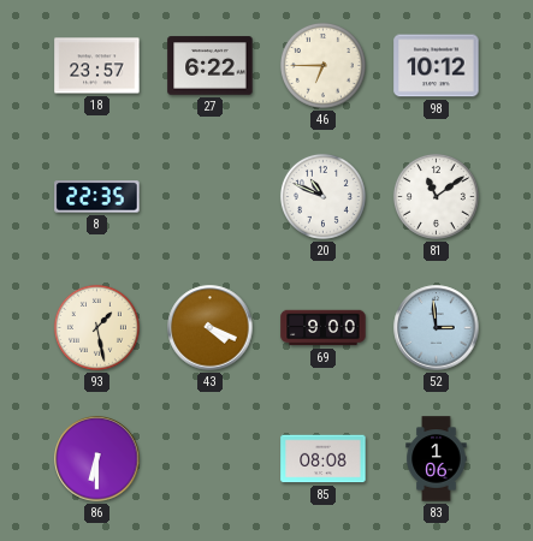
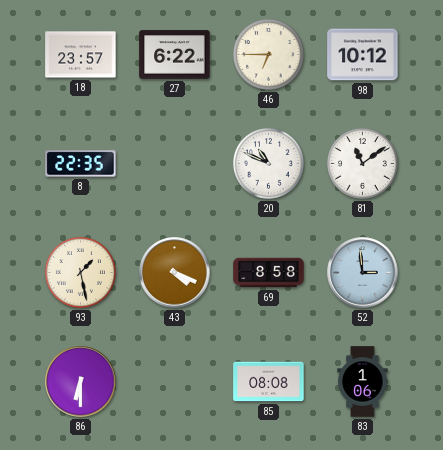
69: 9:00 -> 8:58 (269, 273)
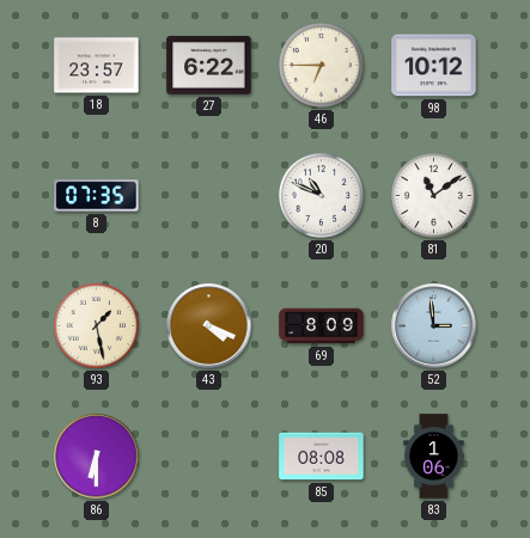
8: 22:35 -> 07:35 (97, 196)
69: 8:58 -> 8:09 (322, 326)
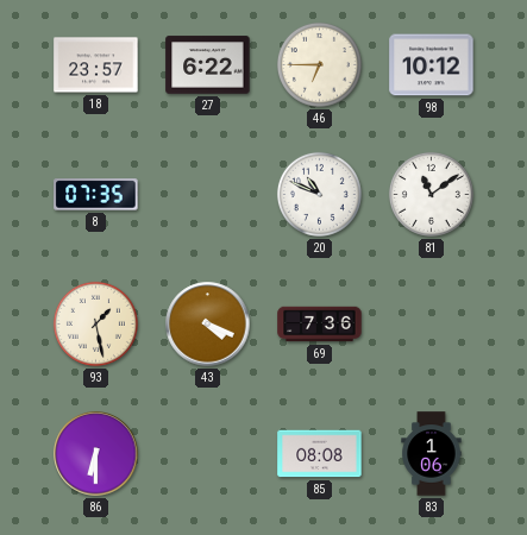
69: 8:09 -> 7:36 (320, 325)
52: 2:59 -> none (434, 326)
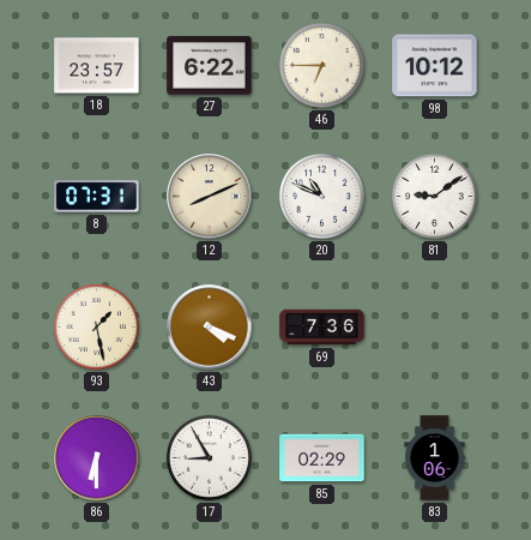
8: 07:35 -> 07:31 (97, 197)
12: none -> 8:11 (210, 197)
81: 11:09 -> 9:09 (434, 196)
17: none -> 8:55 (209, 457)
85: 08:08 -> 02:29 (322, 458)
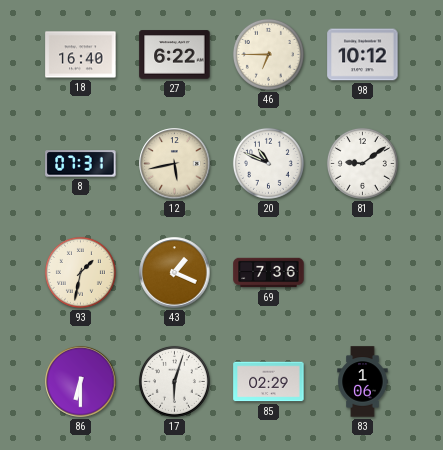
18: 23:57 -> 16:40 (81, 55)
12: 8:11 -> 5:43 (175, 164)
93: 1:28 -> 1:32 (80, 272)
43: 4:19 -> 1:19 (175, 273)
17: 8:55 -> 6:03 (174, 381)
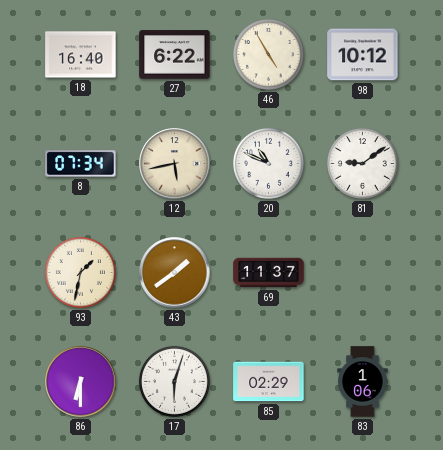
46: 6:45 -> 4:55 (268, 54)
8: 07:31 -> 07:34 (81, 164)
43: 1:19 -> 1:39 (175, 273)
69: 7:36 -> 11:37 (269, 273)
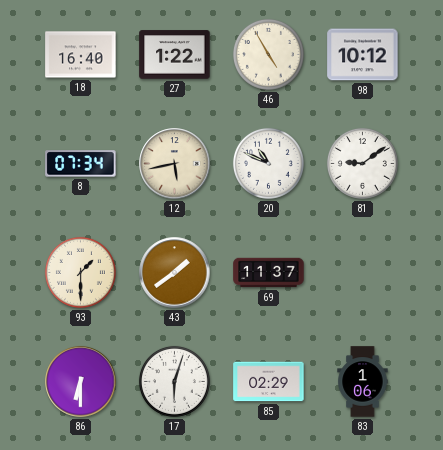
27: 6:22 -> 1:22 (175, 55)
93: 1:32 -> 1:30 (80, 272)
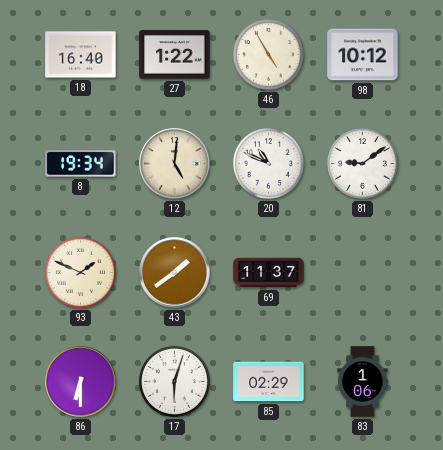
8: 07:34 -> 19:34 (81, 164)
12: 5:43 -> 5:01 (175, 164)
93: 1:30 -> 1:49 (80, 272)
